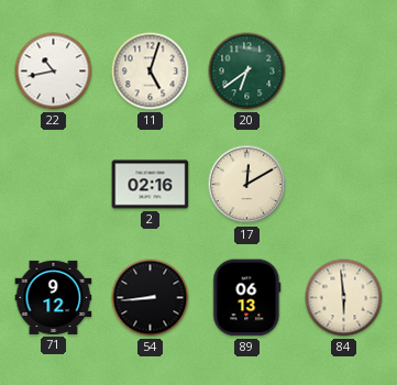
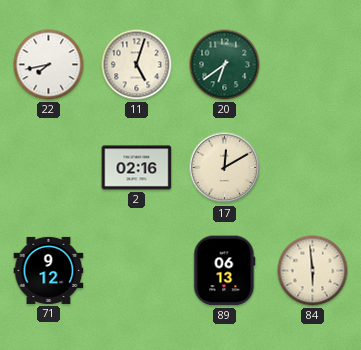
22: 10:43 -> 7:43 (49, 65)
54: 8:44 -> none (151, 298)
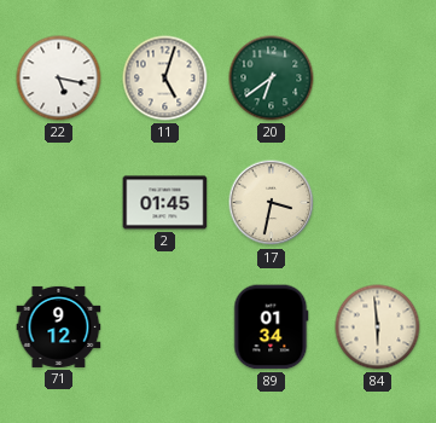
22: 7:43 -> 5:17 (59, 79)
2: 02:16 -> 01:45 (165, 203)
17: 12:10 -> 3:32 (272, 203)
89: 06:13 -> 01:34 (272, 328)
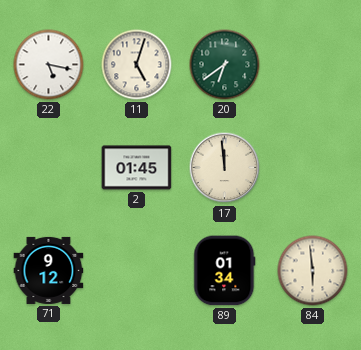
17: 3:32 -> 11:59 (225, 168)
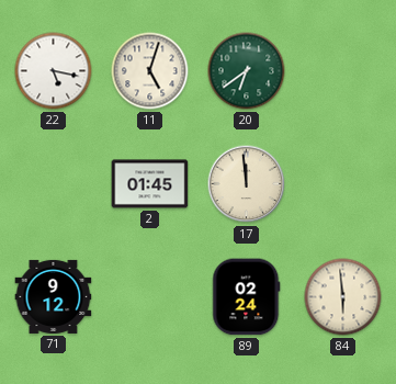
89: 01:34 -> 02:24 (247, 297)
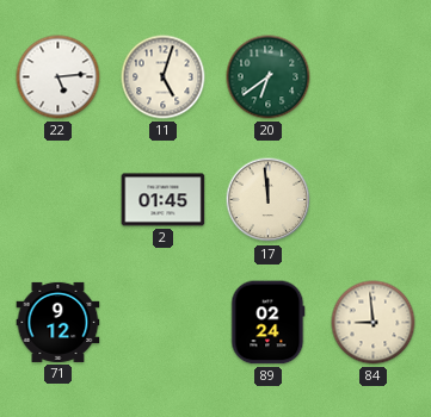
22: 5:17 -> 5:14 (59, 77)
84: 5:59 -> 8:59 (374, 323)
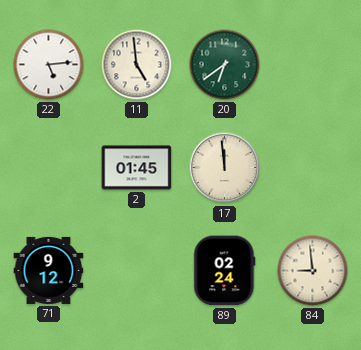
11: 5:03 -> 4:59 (137, 65)
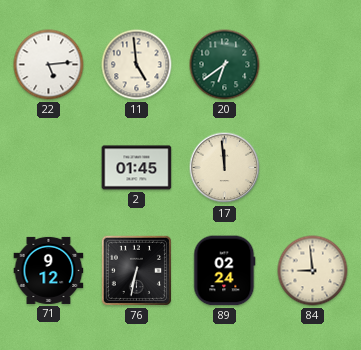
76: none -> 6:32 (136, 270)
